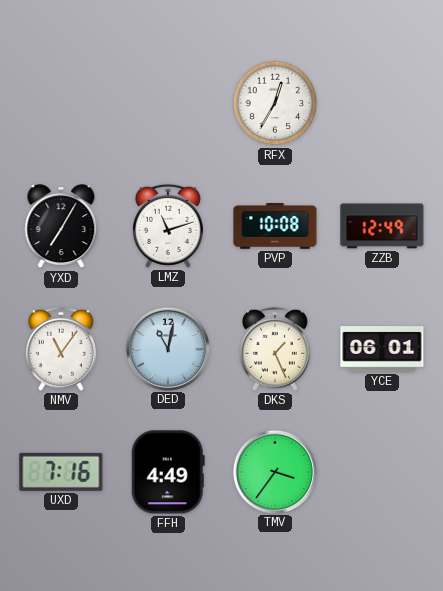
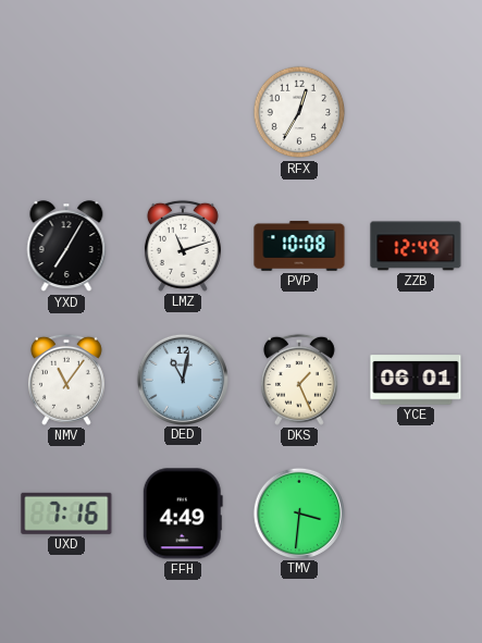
TMV: 3:36 -> 3:31 (298, 512)
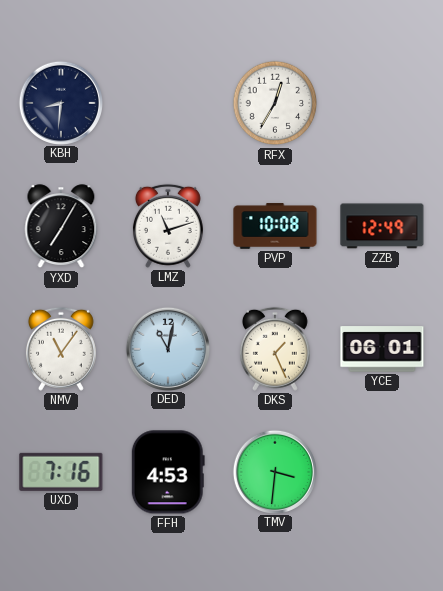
KBH: none -> 8:31 (60, 102)
FFH: 4:49 -> 4:53 (168, 472)
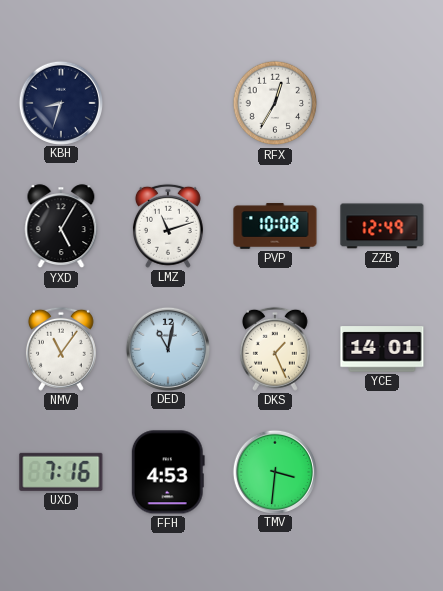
KBH: 8:31 -> 8:33 (60, 102)
YXD: 7:05 -> 5:05 (61, 227)
YCE: 06:01 -> 14:01 (382, 349)
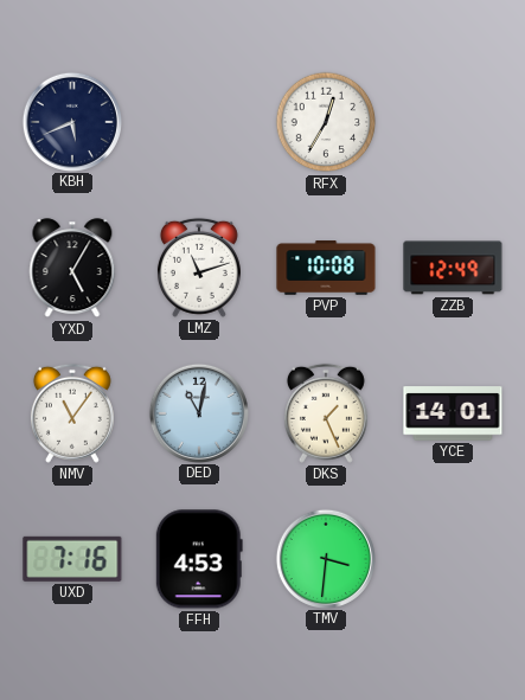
KBH: 8:33 -> 5:41 (71, 121)
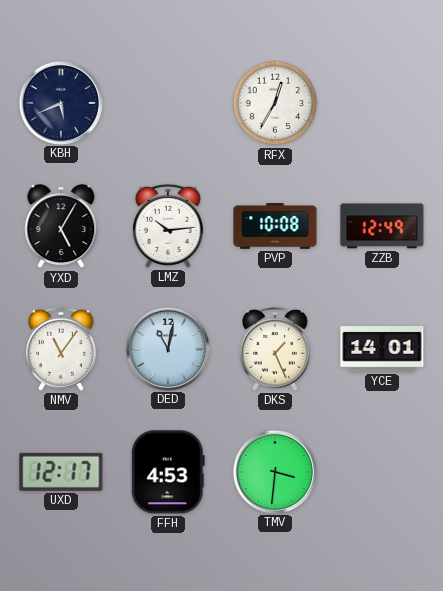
LMZ: 11:12 -> 10:14 (168, 226)
UXD: 7:16 -> 12:17 (61, 472)
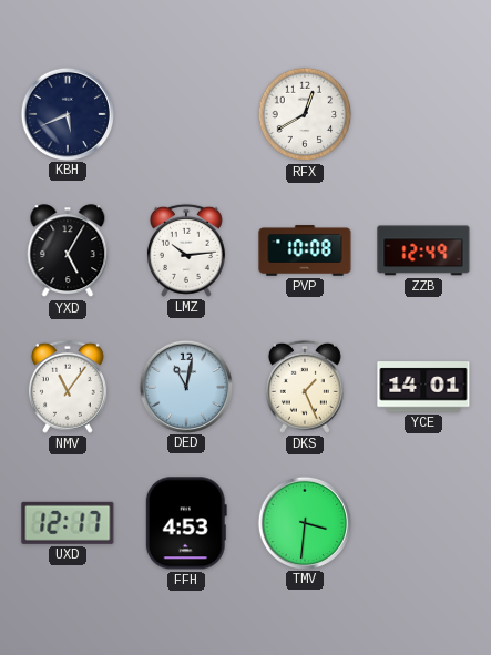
RFX: 12:35 -> 12:40 (305, 114)
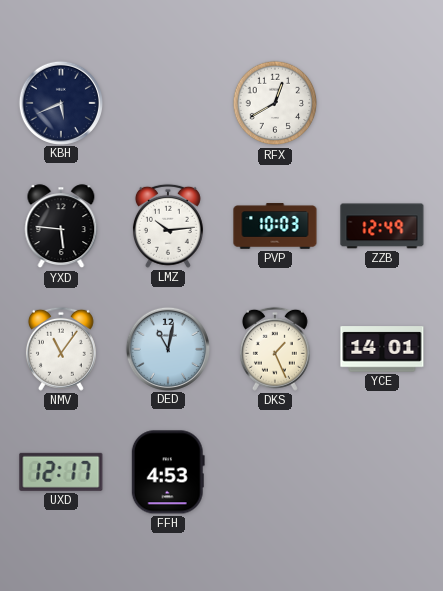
YXD: 5:05 -> 5:46 (61, 227)
PVP: 10:08 -> 10:03 (275, 226)
TMV: 3:31 -> none (304, 522)
